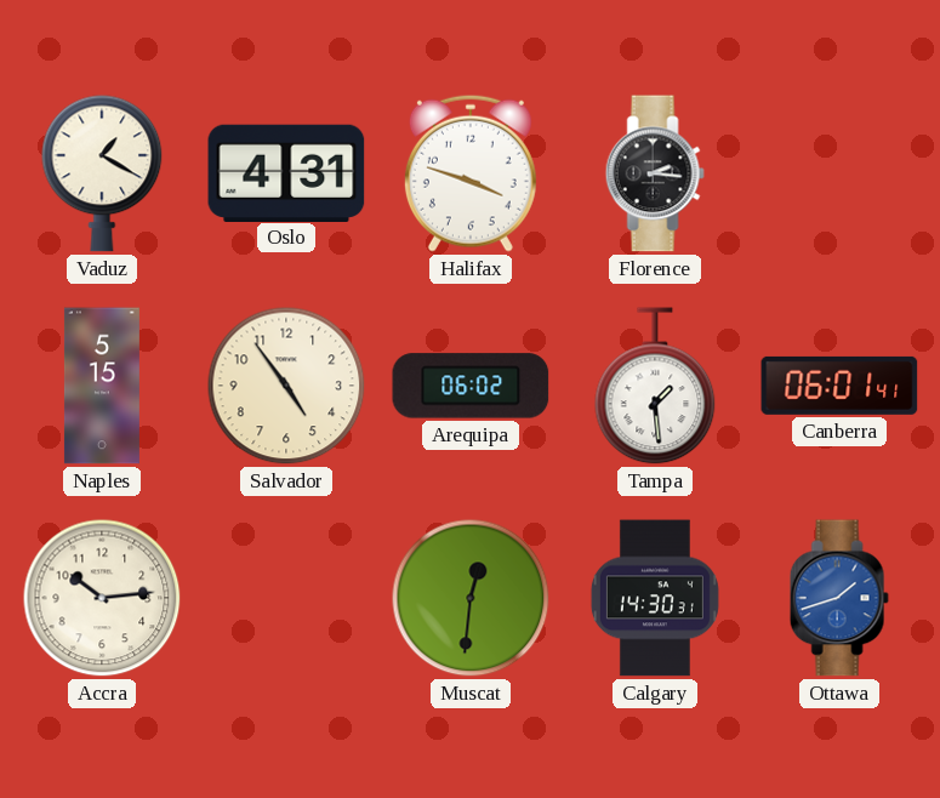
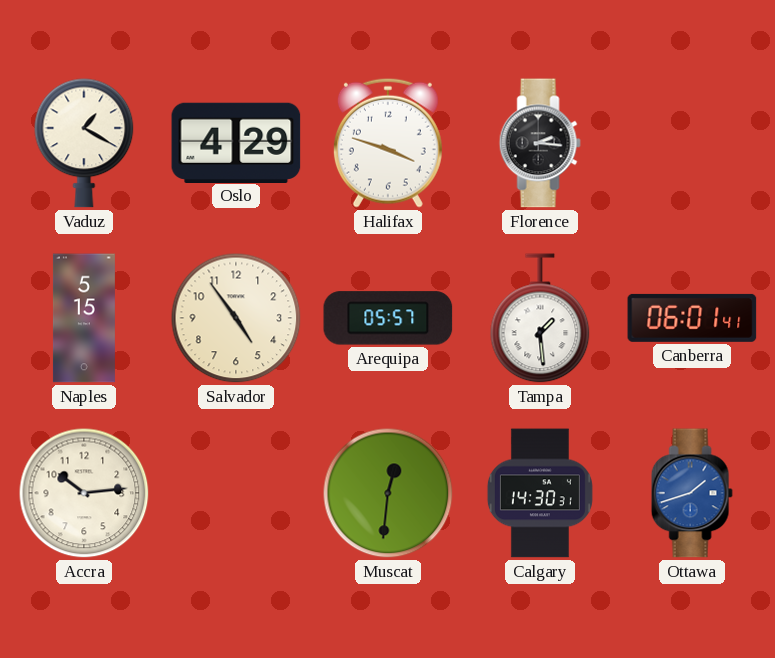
Oslo: 4:31 -> 4:29 (236, 142)
Arequipa: 06:02 -> 05:57 (388, 318)
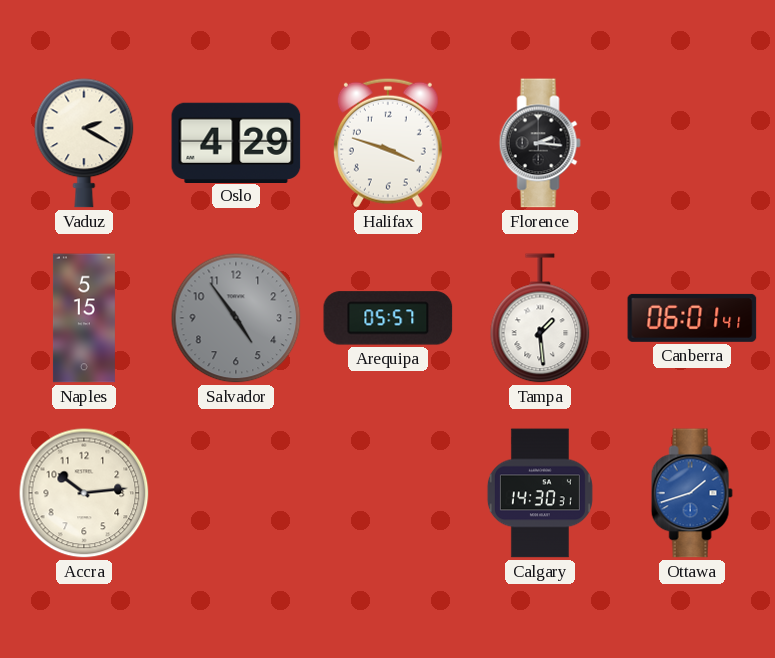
Vaduz: 1:20 -> 2:20 (84, 143)
Salvador dial: cream -> grey (236, 318)
Muscat: 12:31 -> none (388, 493)
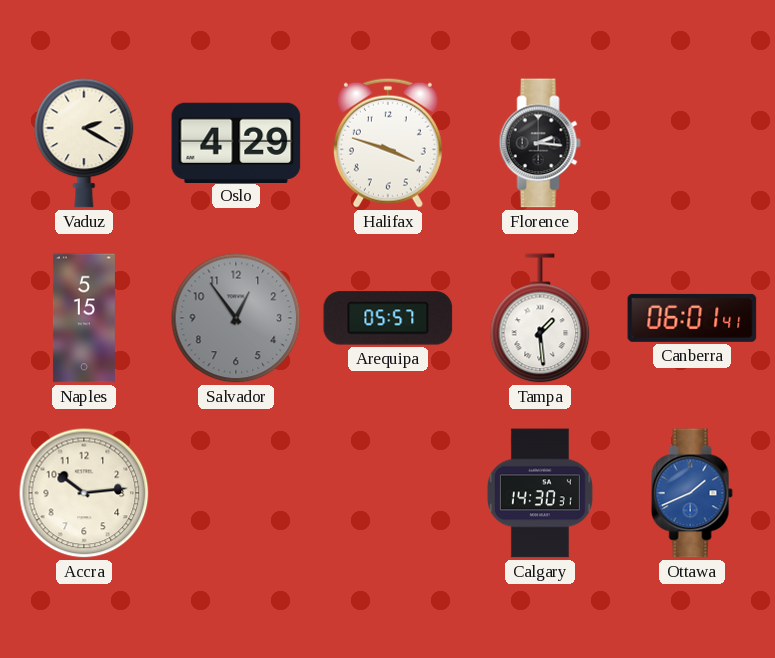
Salvador: 4:54 -> 12:54 (236, 318)
Ottawa: 1:42 -> 1:41 (692, 493)
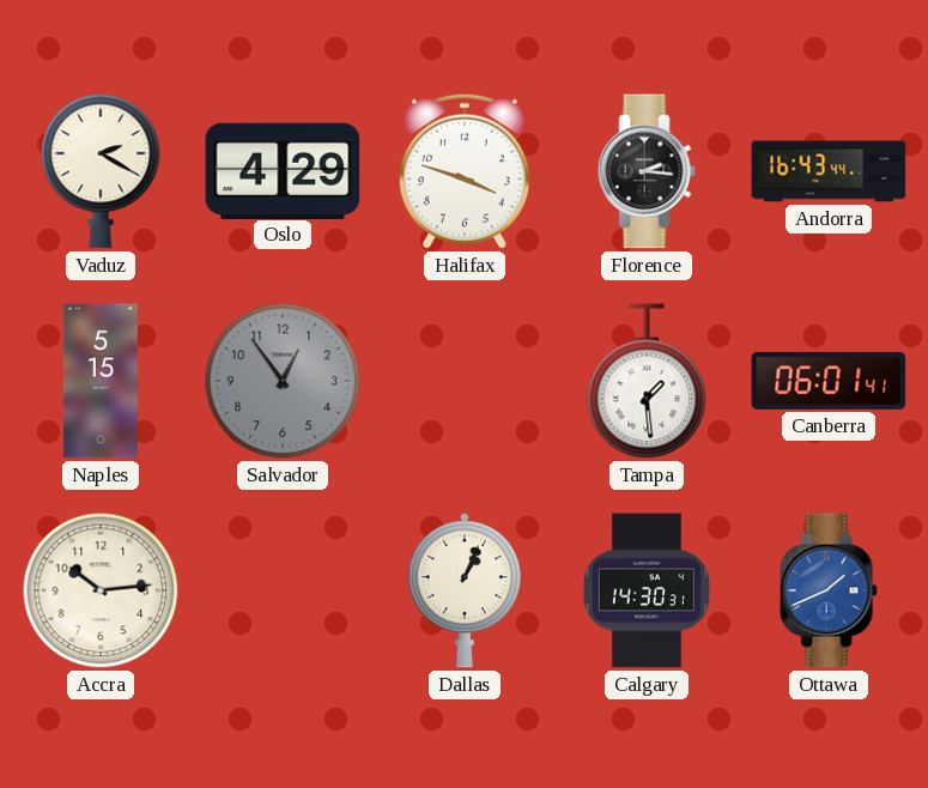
Andorra: none -> 16:43 (829, 171)
Arequipa: 05:57 -> none (388, 318)
Dallas: none -> 1:04 (465, 590)
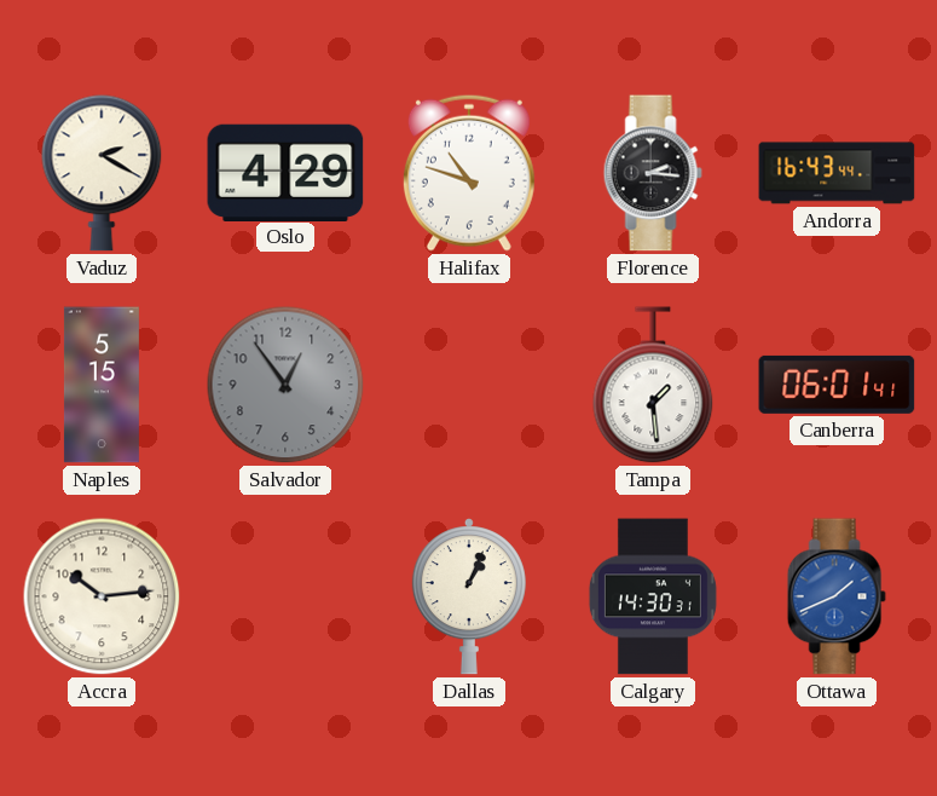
Halifax: 3:48 -> 10:48 (469, 173)
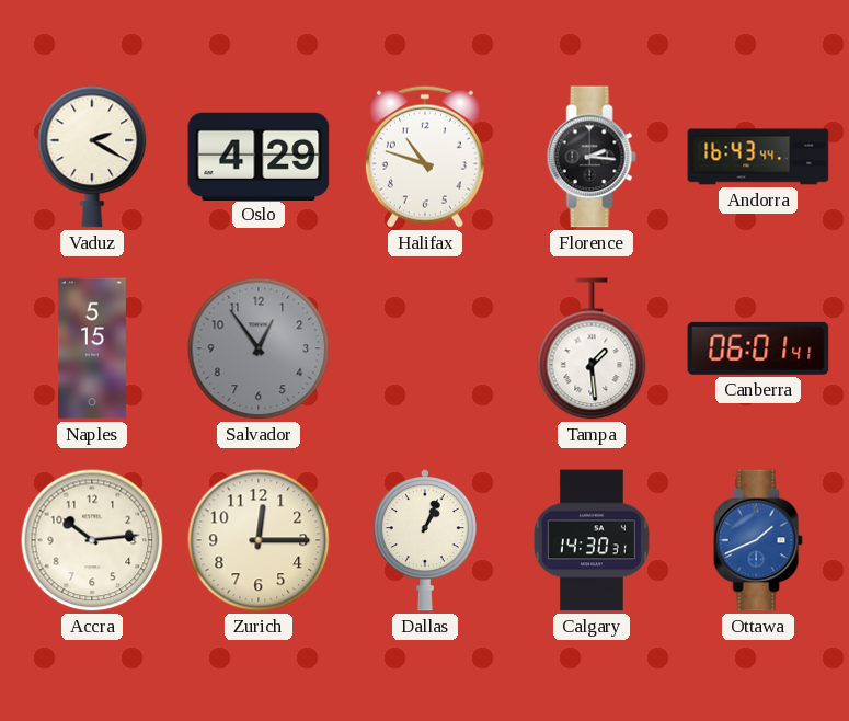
Zurich: none -> 12:15 (259, 540)
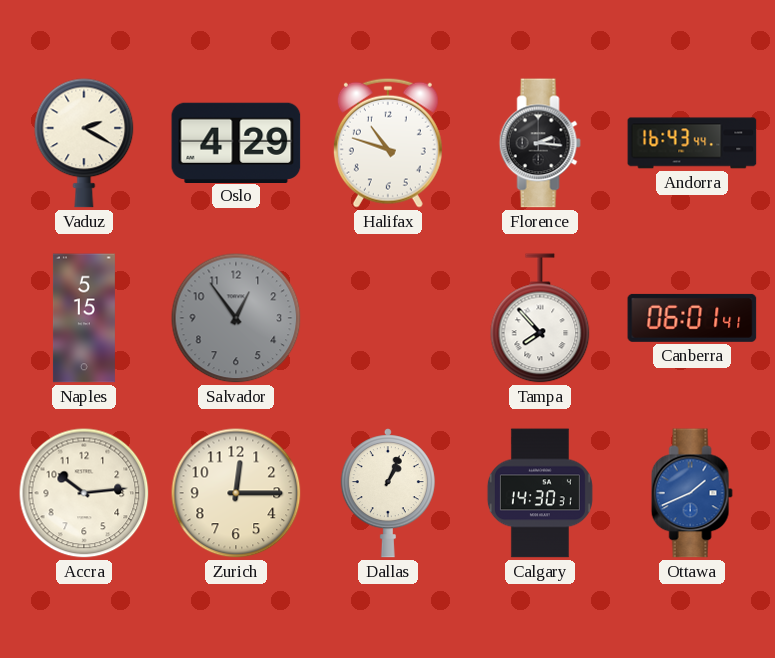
Tampa: 1:29 -> 7:53 (540, 318)
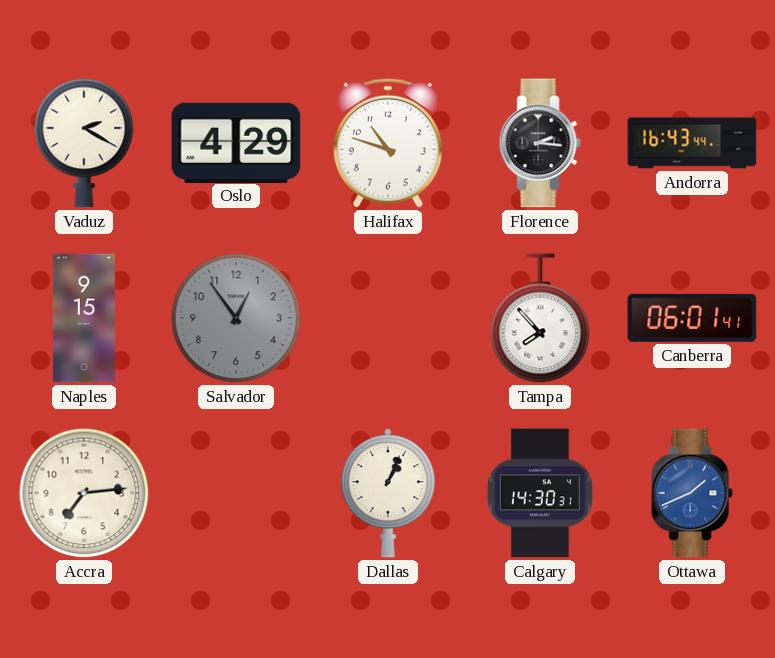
Naples: 5:15 -> 9:15 (84, 318)
Accra: 10:14 -> 7:14 (84, 493)
Zurich: 12:15 -> none (236, 493)
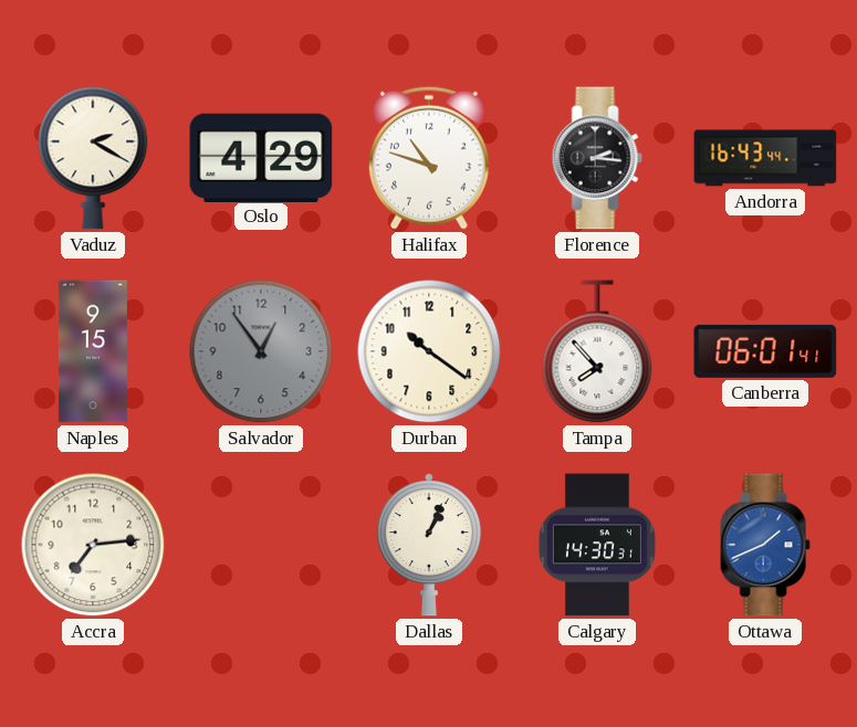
Durban: none -> 10:21 (429, 351)
